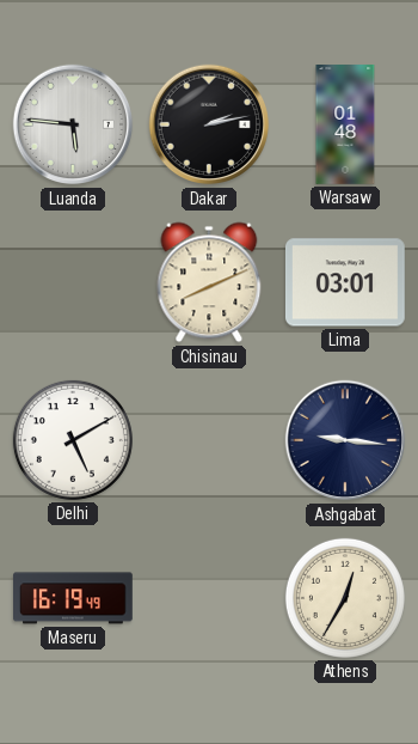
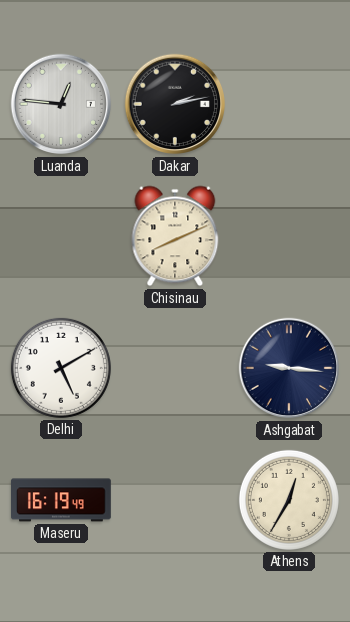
Luanda: 5:46 -> 12:46 (61, 104)
Warsaw: 01:48 -> none (345, 124)
Lima: 03:01 -> none (345, 282)
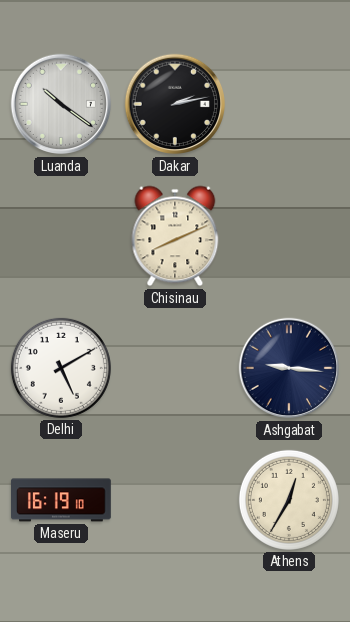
Luanda: 12:46 -> 10:21 (61, 104)
Maseru: 16:19:49 -> 16:19:10 (62, 500)
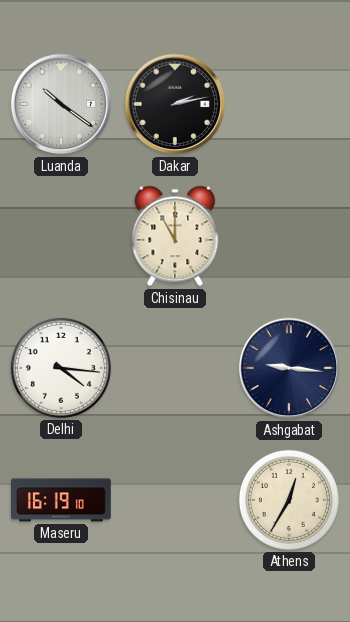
Chisinau: 8:11 -> 11:00 (175, 236)
Delhi: 5:10 -> 4:16 (61, 368)
